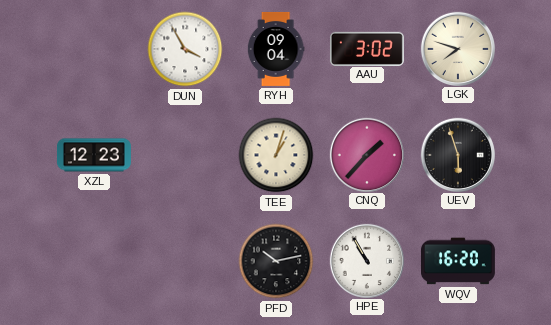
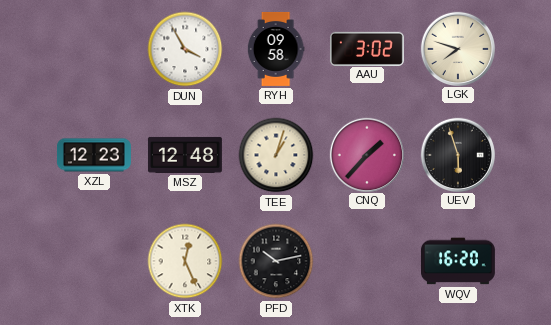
RYH: 09:04 -> 09:58 (276, 49)
MSZ: none -> 12:48 (185, 155)
XTK: none -> 12:26 (185, 261)
HPE: 10:55 -> none (366, 260)
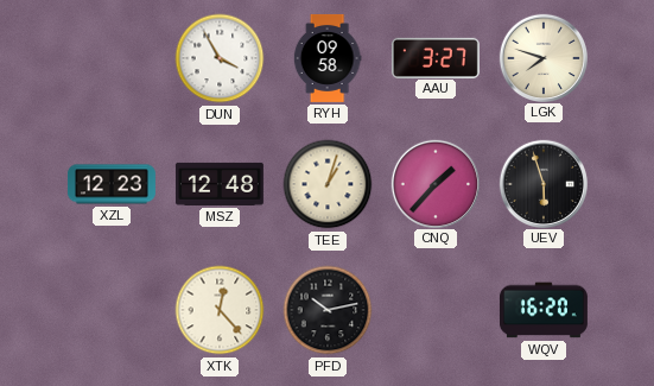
AAU: 3:02 -> 3:27 (436, 57)
XTK: 12:26 -> 12:23 (220, 310)
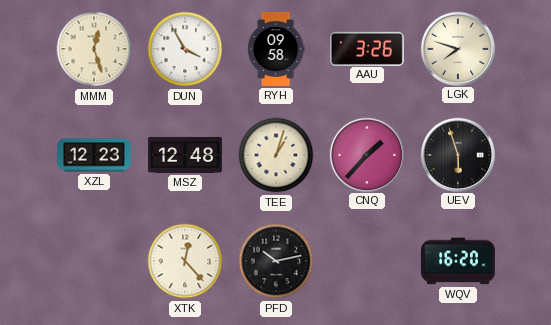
MMM: none -> 12:27 (94, 49)
AAU: 3:27 -> 3:26 (367, 48)
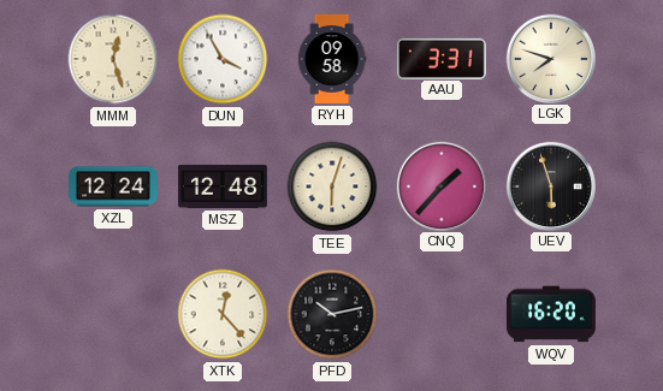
AAU: 3:26 -> 3:31 (442, 58)
XZL: 12:23 -> 12:24 (113, 186)
TEE: 1:03 -> 6:03 (332, 186)
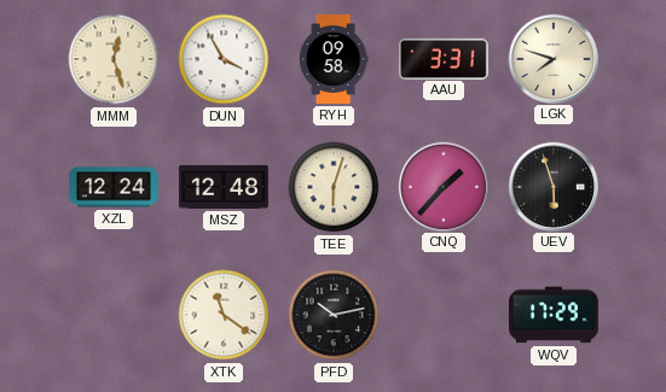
XTK: 12:23 -> 11:21 (224, 315)
WQV: 16:20 -> 17:29 (554, 315)
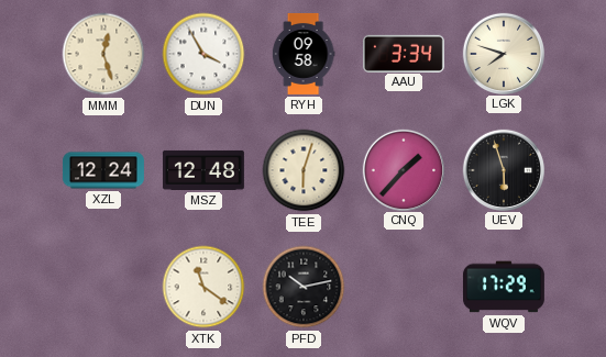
AAU: 3:31 -> 3:34 (404, 53)
